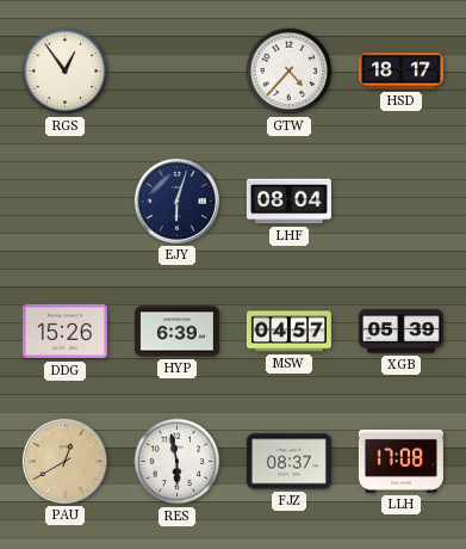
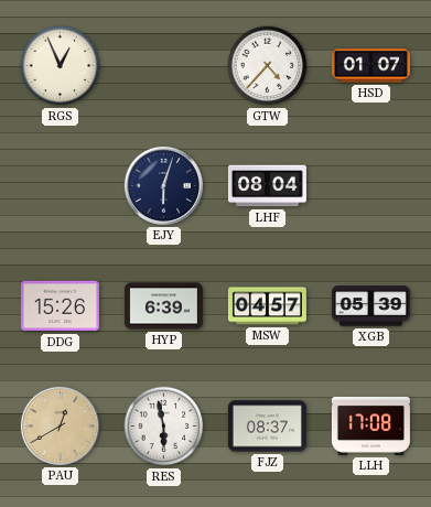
RGS: 12:54 -> 12:56 (61, 66)
HSD: 18:17 -> 01:07 (370, 66)
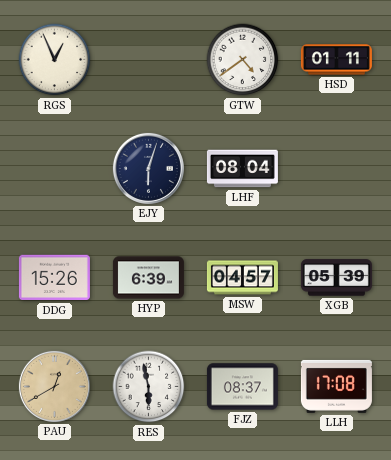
GTW: 4:37 -> 4:39 (243, 60)
HSD: 01:07 -> 01:11 (336, 60)
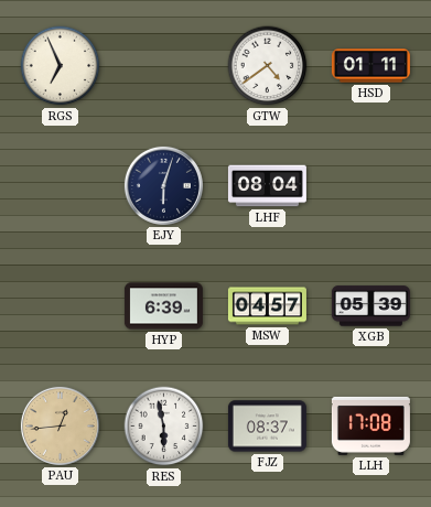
RGS: 12:56 -> 6:56 (61, 66)
DDG: 15:26 -> none (54, 278)
PAU: 12:40 -> 12:44 (60, 425)
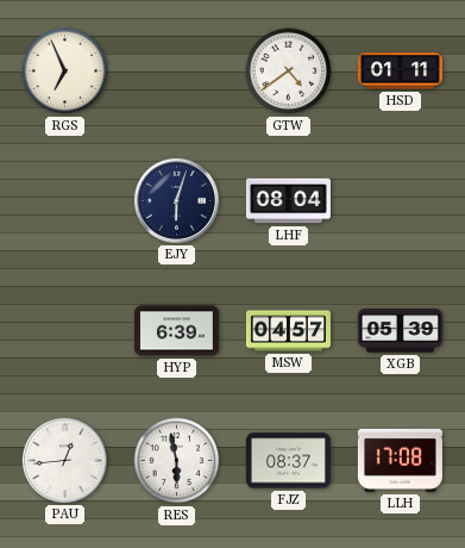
PAU dial: champagne -> white (64, 460)
